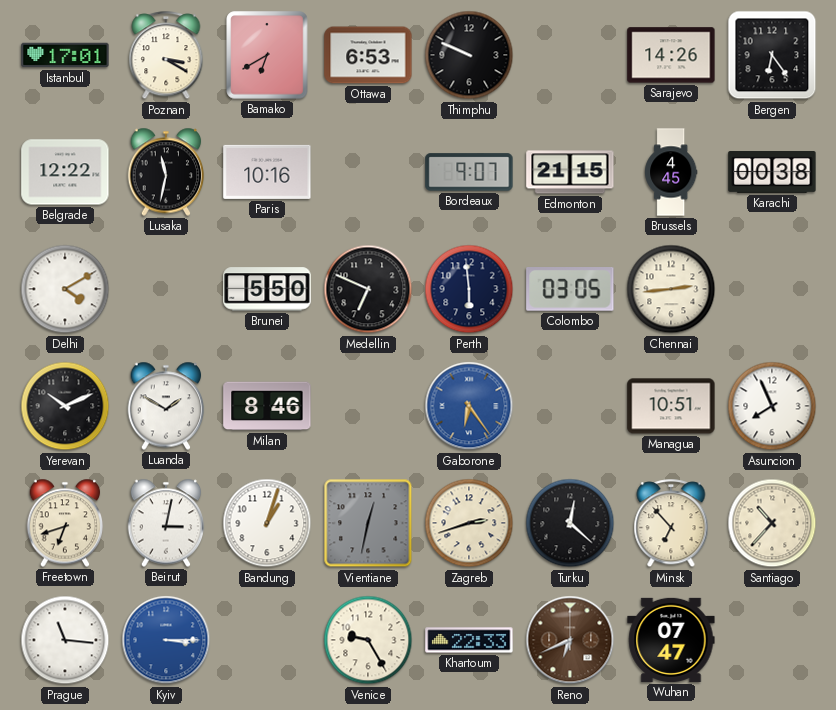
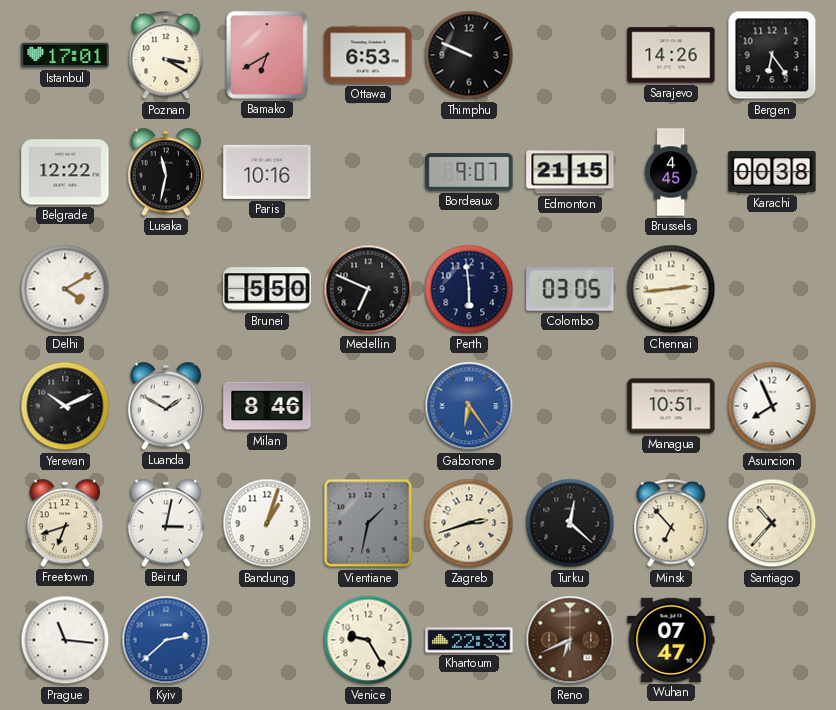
Vientiane: 12:32 -> 1:32 (368, 523)
Kyiv: 3:15 -> 2:38 (166, 640)
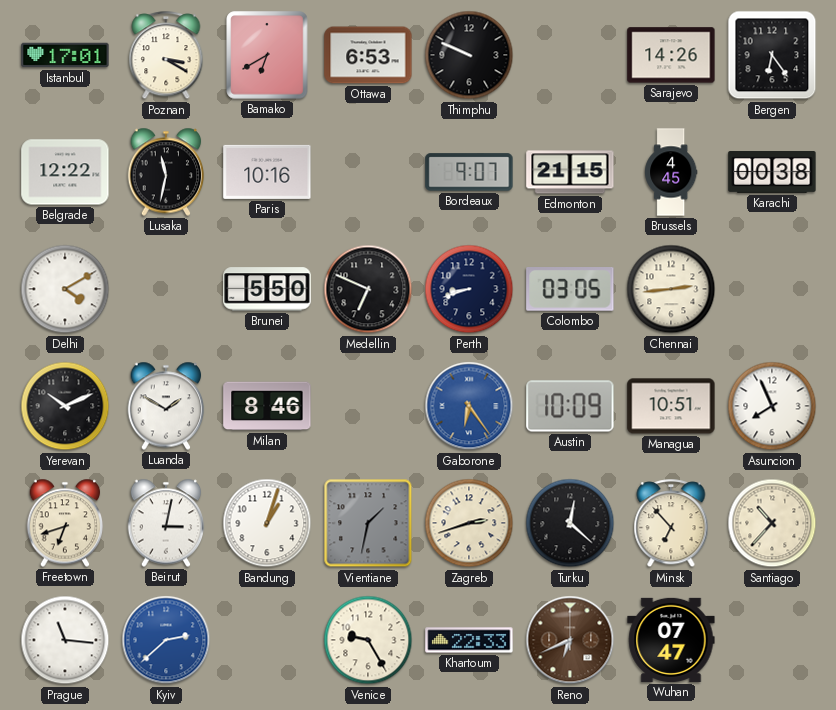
Perth: 5:59 -> 8:42 (469, 289)
Austin: none -> 10:09 (570, 406)
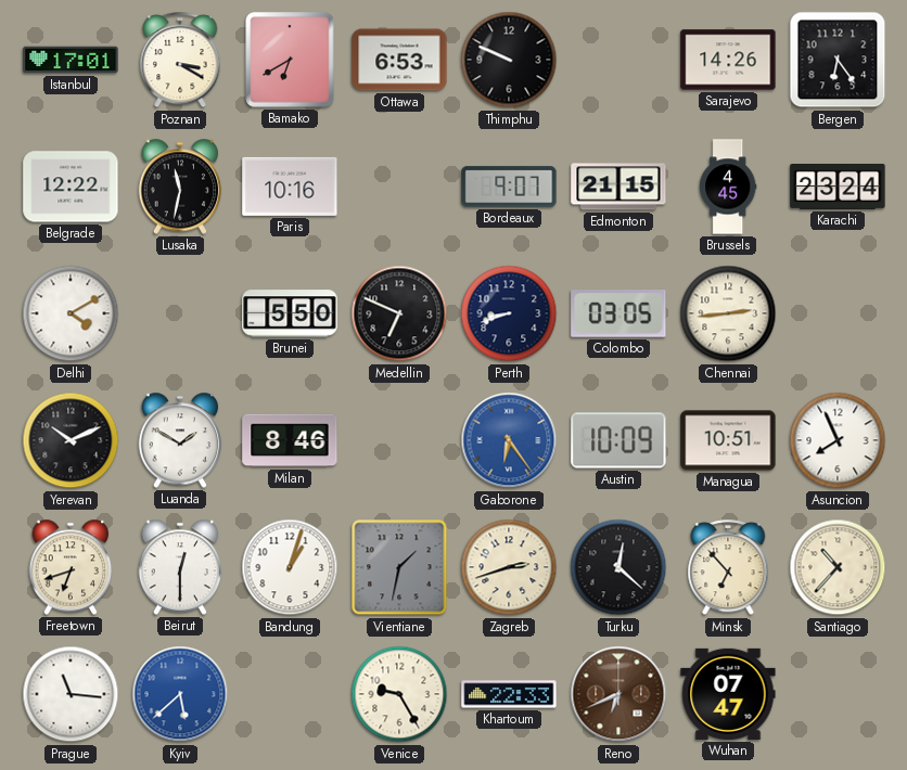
Karachi: 00:38 -> 23:24 (838, 188)
Beirut: 3:02 -> 12:30 (180, 567)
Kyiv: 2:38 -> 5:38 (180, 694)
